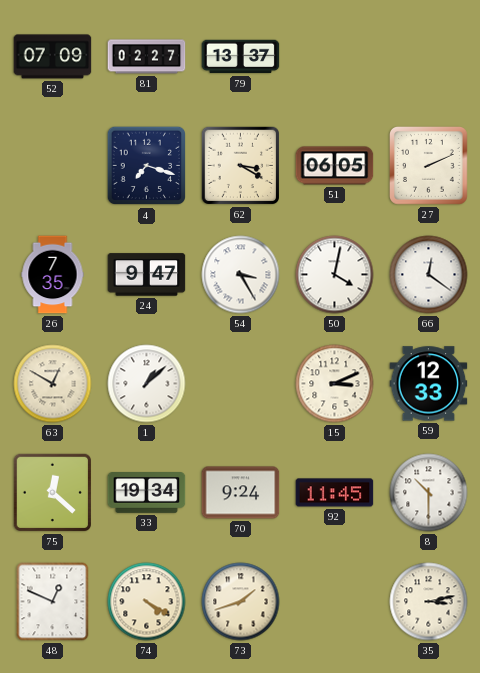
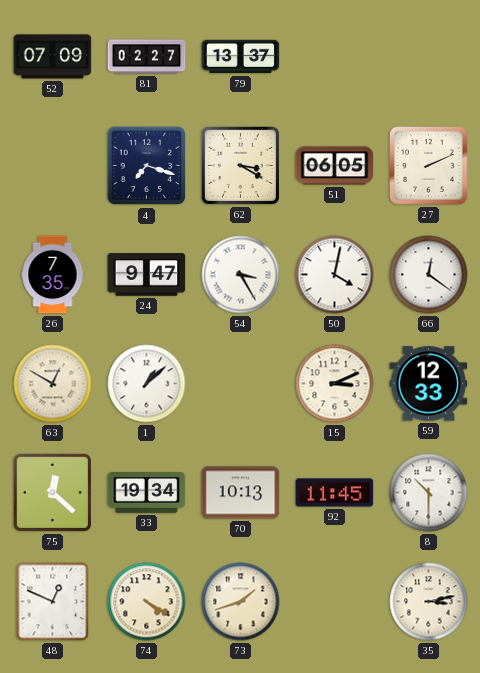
70: 9:24 -> 10:13 (241, 493)
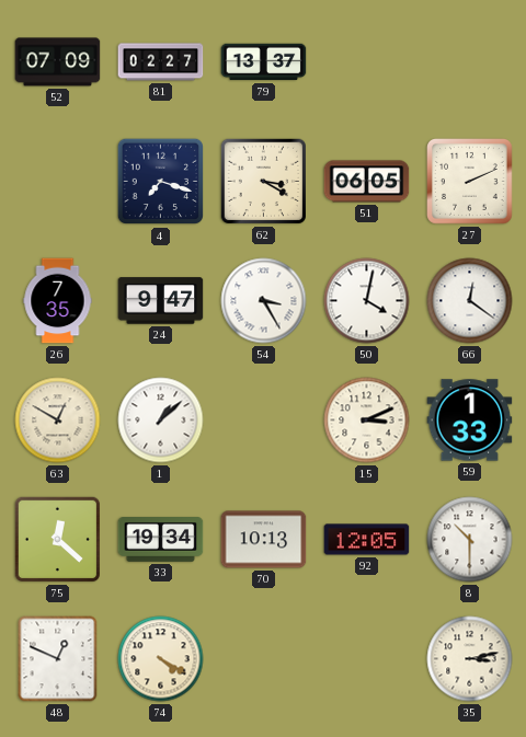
59: 12:33 -> 1:33 (470, 421)
92: 11:45 -> 12:05 (367, 540)
73: 1:42 -> none (241, 602)
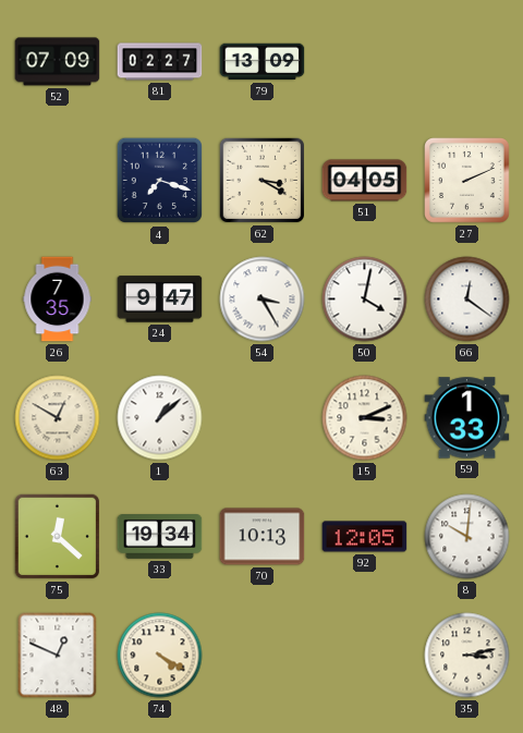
79: 13:37 -> 13:09 (263, 62)
51: 06:05 -> 04:05 (365, 181)
8: 10:30 -> 10:01 (467, 537)
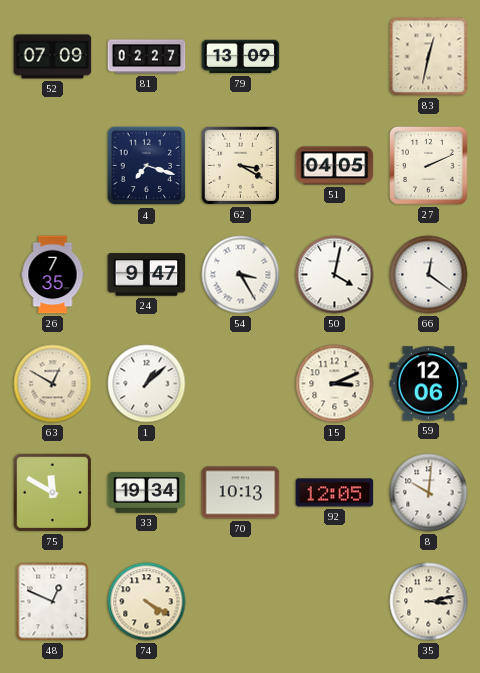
83: none -> 12:32 (429, 57)
59: 1:33 -> 12:06 (429, 384)
75: 12:22 -> 11:50 (53, 493)
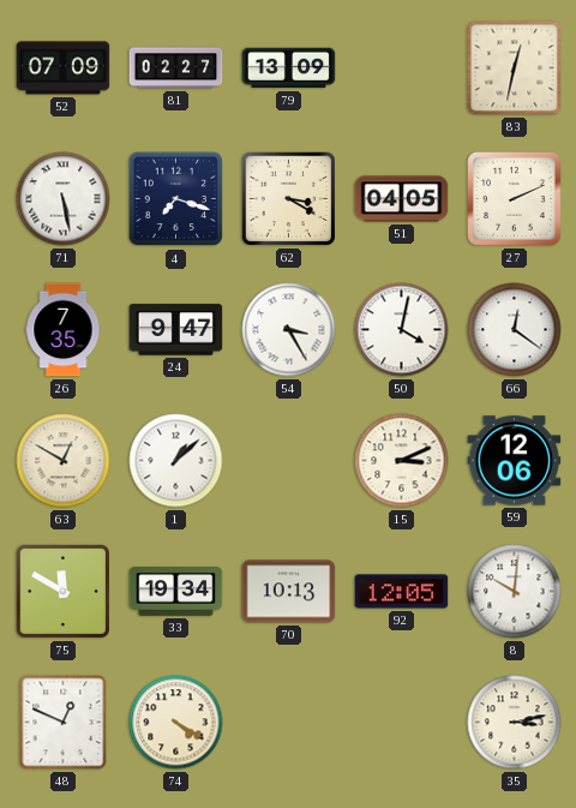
71: none -> 5:28 (64, 199)
